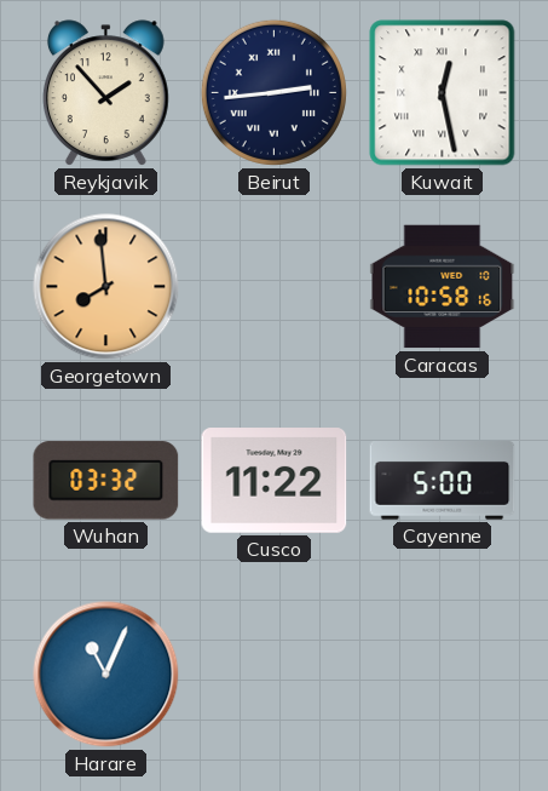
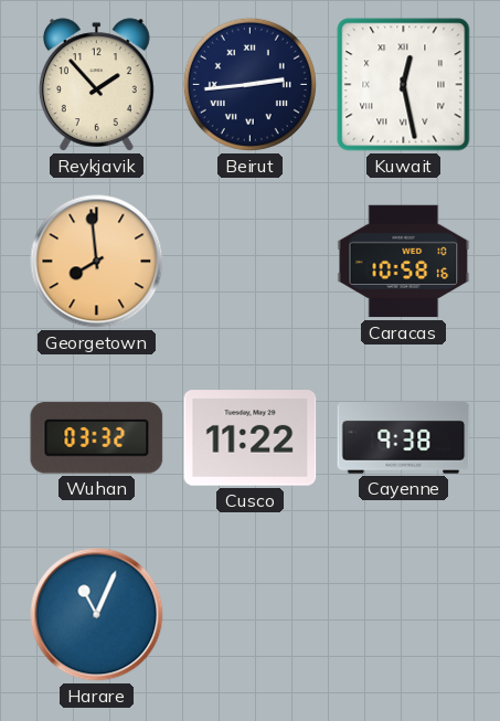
Cayenne: 5:00 -> 9:38 (404, 438)
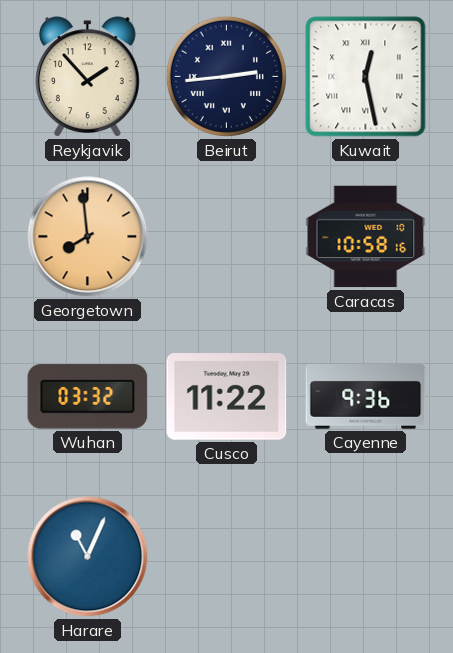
Cayenne: 9:38 -> 9:36 (366, 397)
